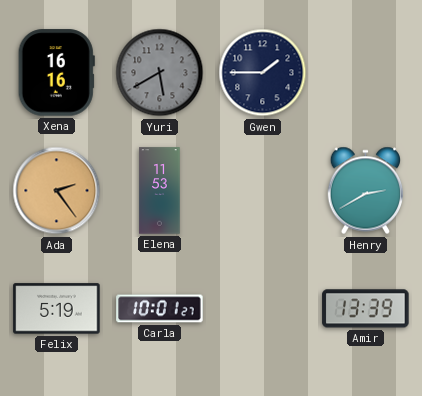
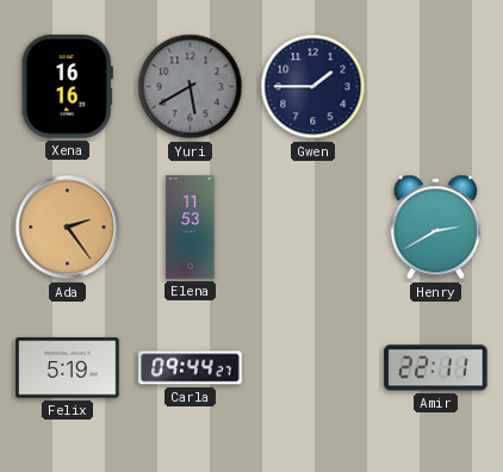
Carla: 10:01 -> 09:44 (191, 368)
Amir: 13:39 -> 22:11 (436, 368)
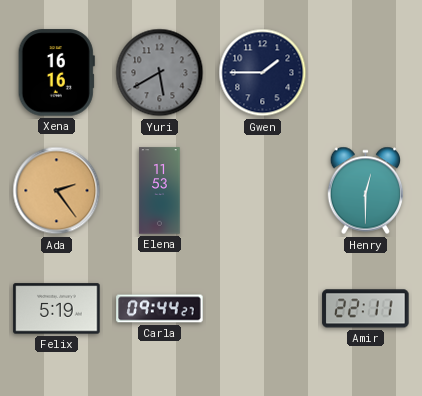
Henry: 2:40 -> 12:30 (366, 191)
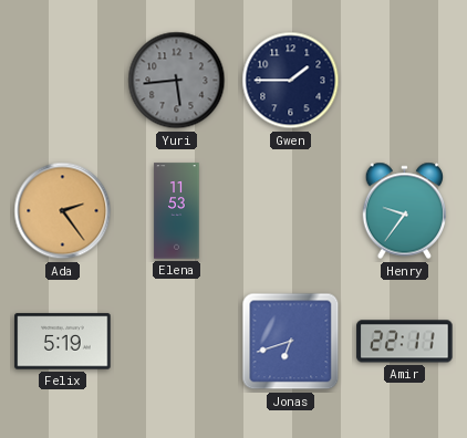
Xena: 16:16 -> none (56, 73)
Yuri: 5:40 -> 5:44 (177, 81)
Henry: 12:30 -> 9:36 (405, 211)
Carla: 09:44 -> none (160, 309)
Jonas: none -> 6:42 (291, 342)
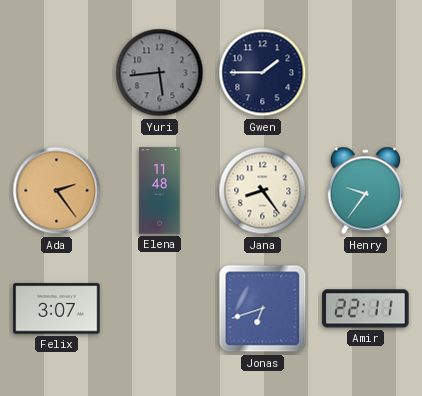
Elena: 11:53 -> 11:48 (160, 191)
Jana: none -> 8:24 (263, 191)
Felix: 5:19 -> 3:07 (57, 309)
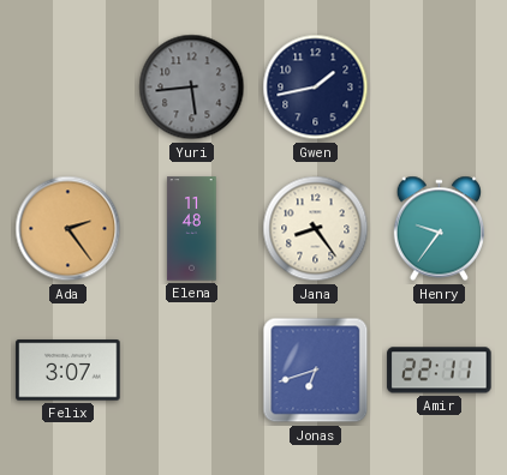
Gwen: 1:45 -> 1:43 (316, 88)
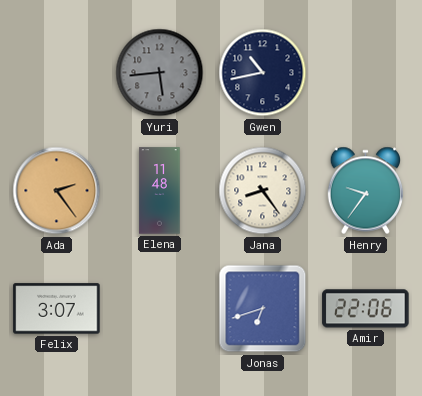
Gwen: 1:43 -> 10:43 (263, 73)
Amir: 22:11 -> 22:06 (366, 309)
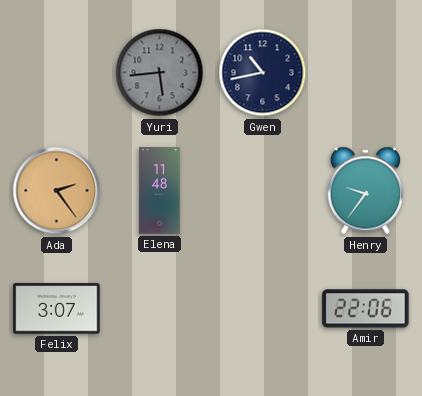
Jana: 8:24 -> none (263, 191)
Jonas: 6:42 -> none (263, 309)
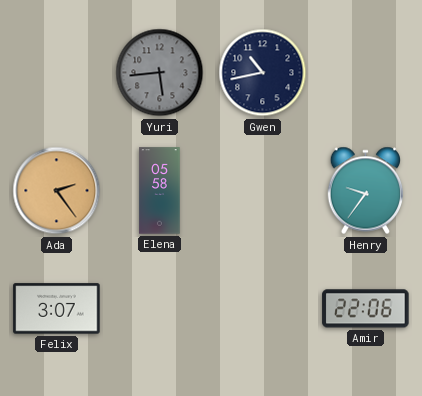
Elena: 11:48 -> 05:58 (160, 191)
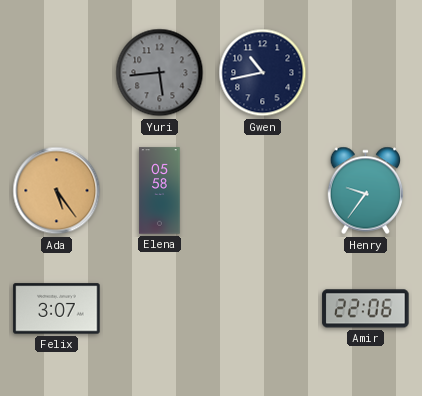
Ada: 2:24 -> 5:24 (57, 191)
